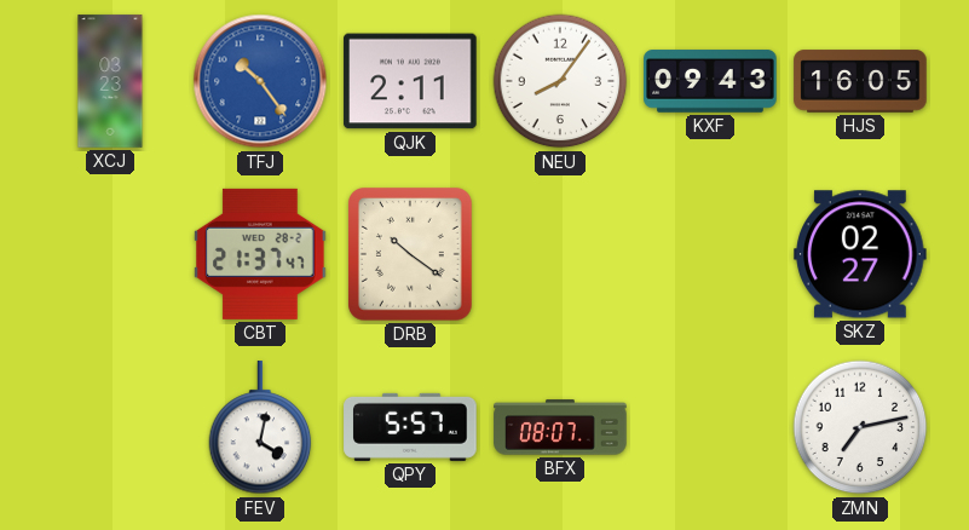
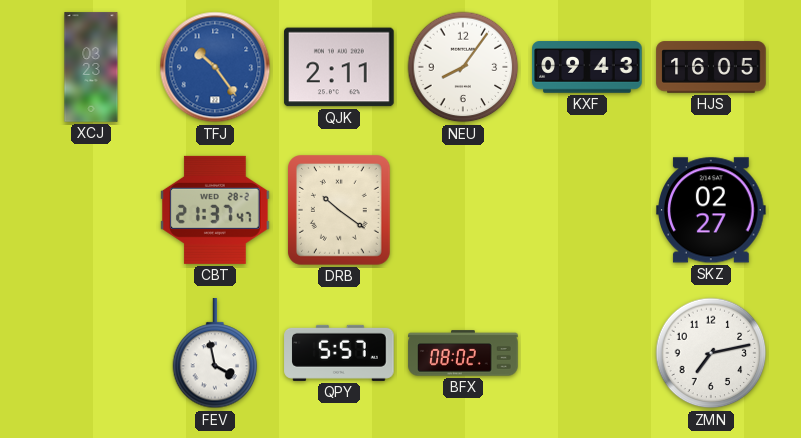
FEV: 4:02 -> 3:58 (215, 354)
BFX: 08:07 -> 08:02 (463, 353)
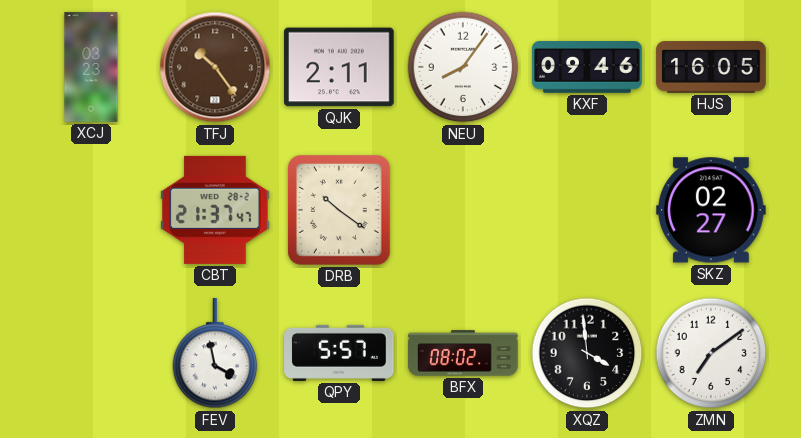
TFJ dial: blue -> brown (215, 67)
KXF: 09:43 -> 09:46 (587, 67)
XQZ: none -> 3:59 (587, 353)
ZMN: 7:13 -> 7:09 (711, 353)
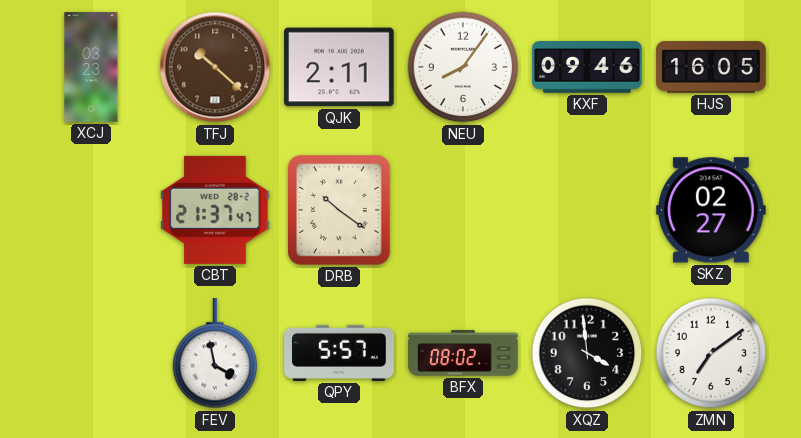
TFJ: 10:24 -> 10:22 (215, 67)
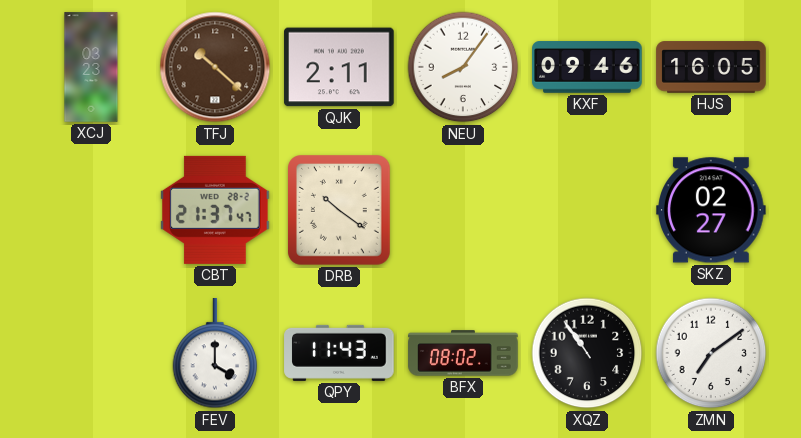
FEV: 3:58 -> 4:00 (215, 354)
QPY: 5:57 -> 11:43 (339, 353)
XQZ: 3:59 -> 10:54 (587, 353)
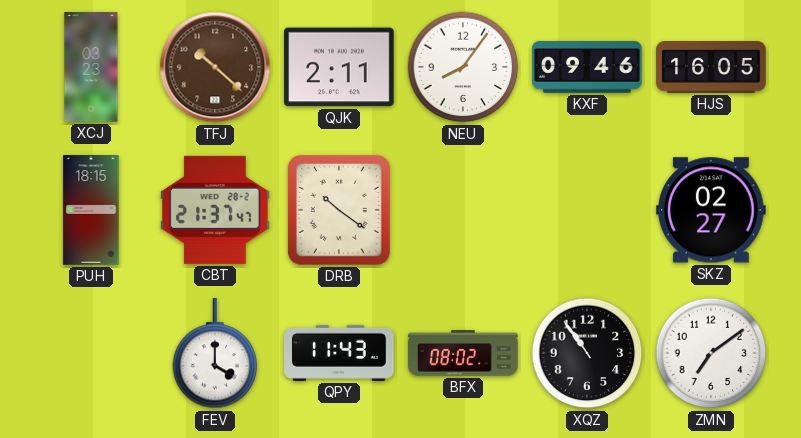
PUH: none -> 18:15 (91, 210)
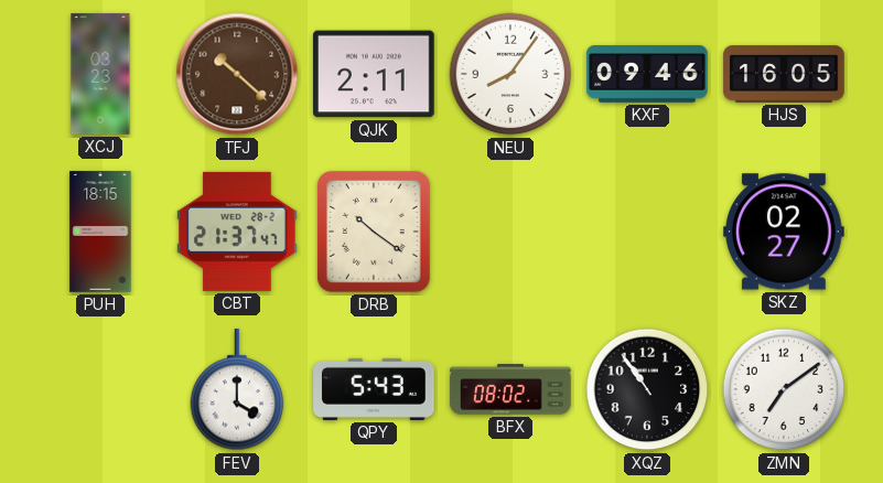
QPY: 11:43 -> 5:43 (374, 389)
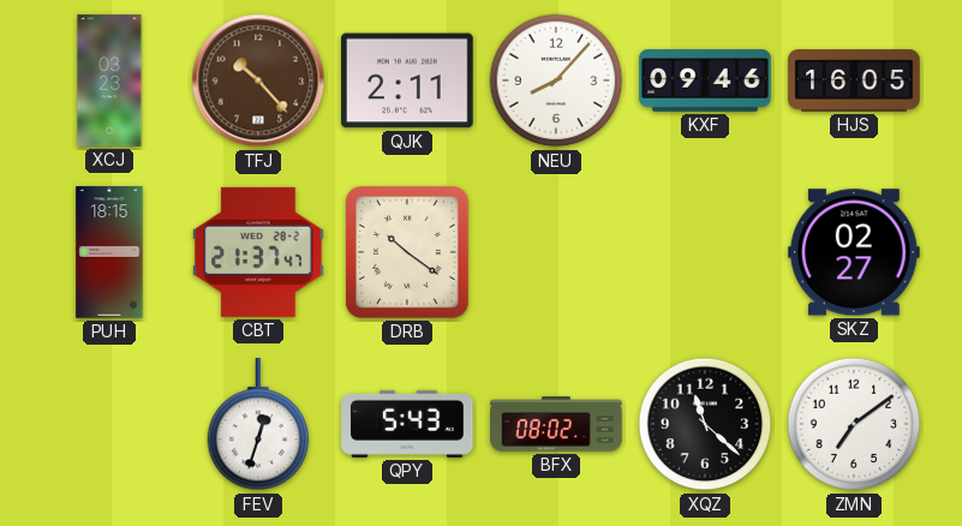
TFJ: 10:22 -> 10:23 (258, 80)
NEU: 8:06 -> 8:07 (556, 80)
FEV: 4:00 -> 12:33 (258, 425)
XQZ: 10:54 -> 11:22 (705, 424)
